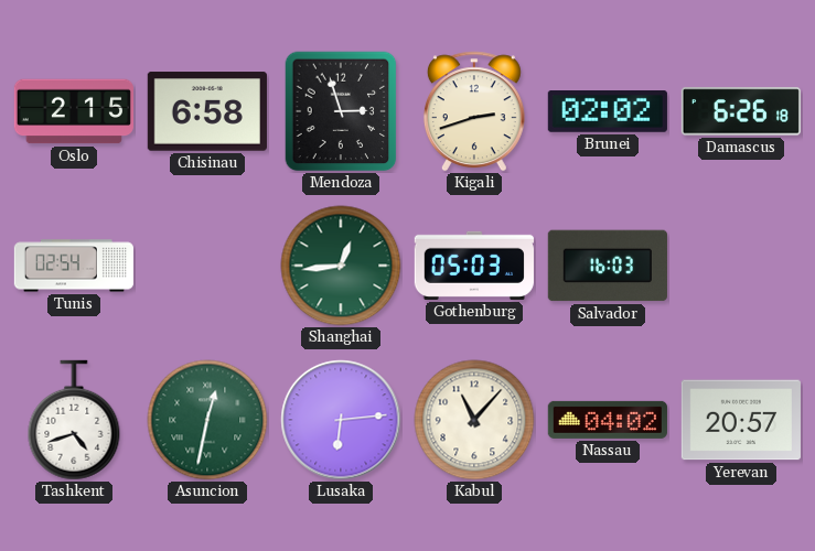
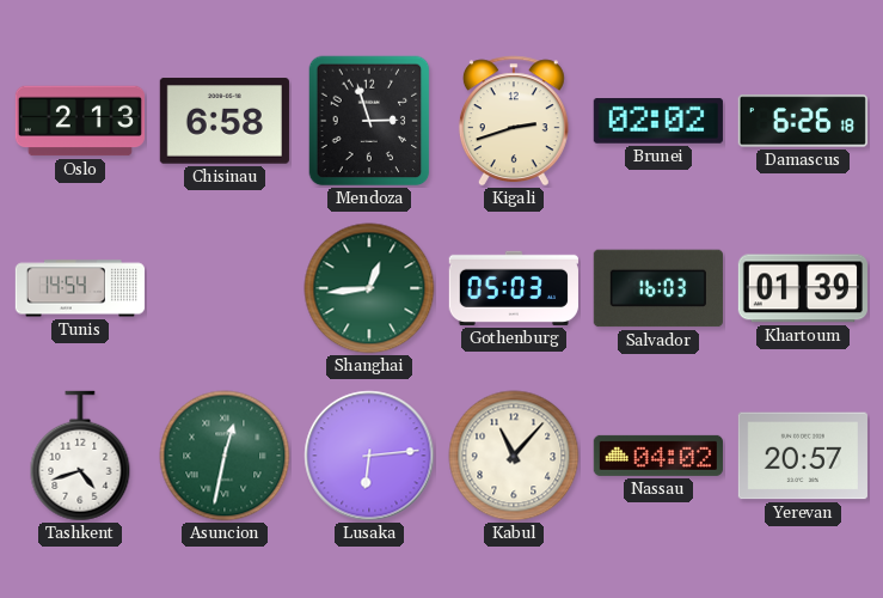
Oslo: 2:15 -> 2:13 (79, 121)
Tunis: 02:54 -> 14:54 (79, 288)
Khartoum: none -> 01:39 (803, 288)
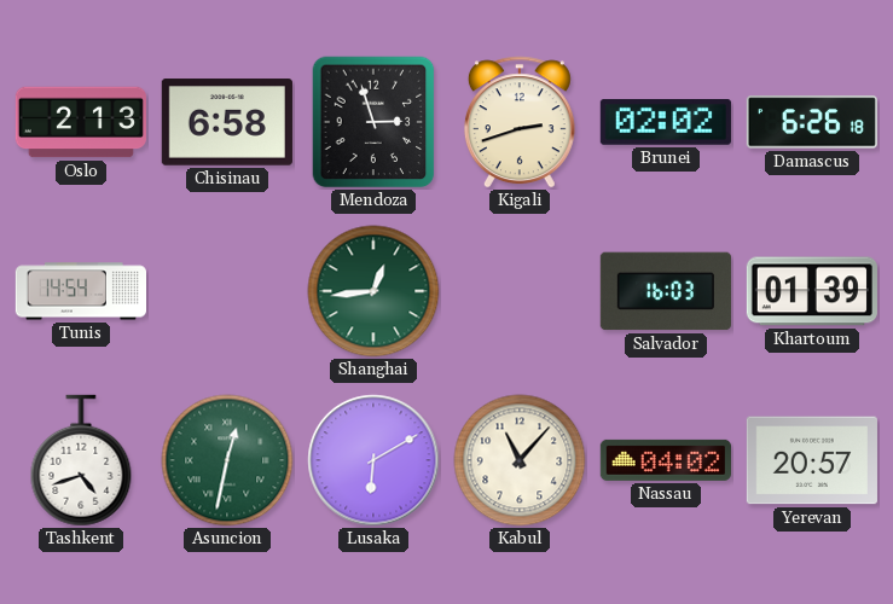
Gothenburg: 05:03 -> none (514, 288)
Lusaka: 6:14 -> 6:10 (373, 460)
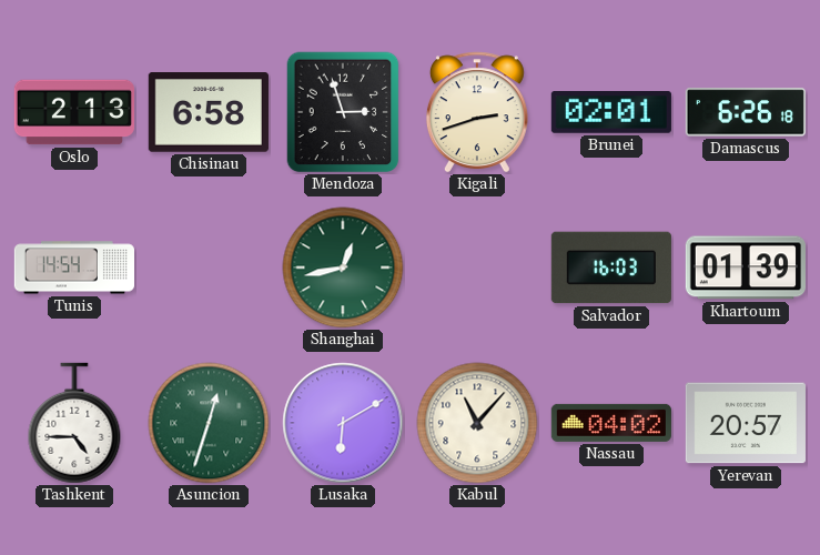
Brunei: 02:02 -> 02:01 (611, 113)
Shanghai: 12:44 -> 12:43 (343, 268)
Tashkent: 4:42 -> 4:45 (74, 423)
Asuncion: 12:32 -> 12:33 (209, 423)
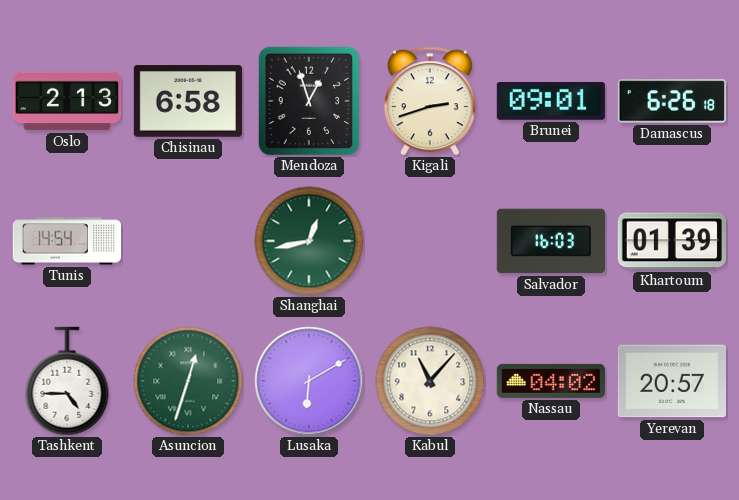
Mendoza: 2:57 -> 12:57 (309, 101)
Brunei: 02:01 -> 09:01 (551, 102)
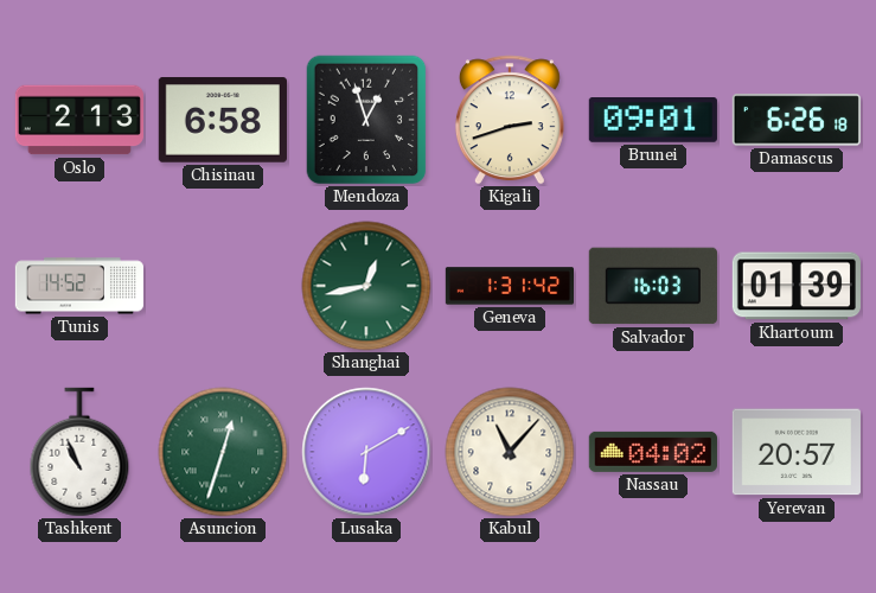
Tunis: 14:54 -> 14:52 (78, 286)
Geneva: none -> 1:31 (509, 286)
Tashkent: 4:45 -> 10:56 (79, 452)
